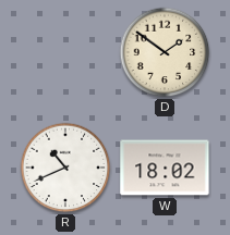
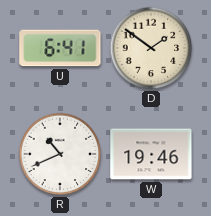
U: none -> 6:41 (60, 48)
W: 18:02 -> 19:46 (151, 154)
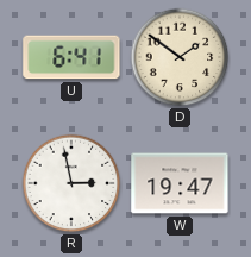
R: 10:41 -> 2:58 (71, 183)
W: 19:46 -> 19:47 (180, 183)
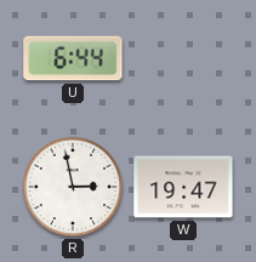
U: 6:41 -> 6:44 (73, 58)
D: 1:51 -> none (180, 57)
